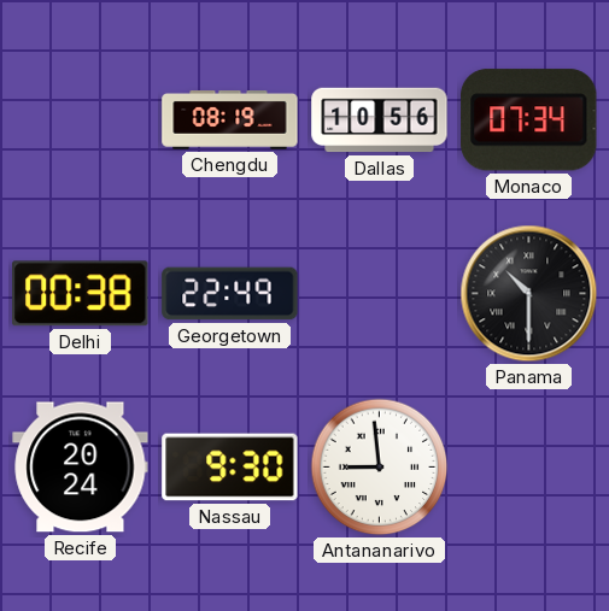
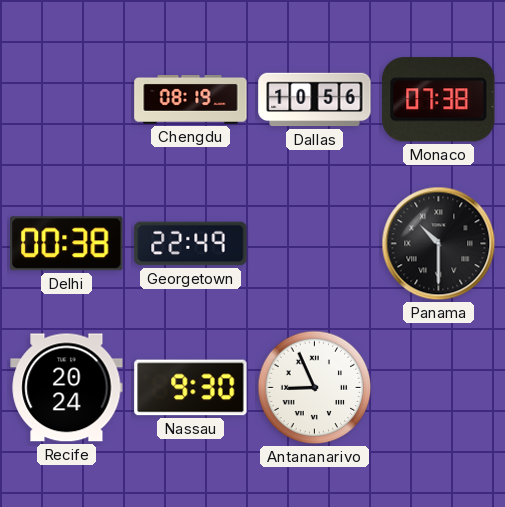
Monaco: 07:34 -> 07:38 (439, 100)
Antananarivo: 8:59 -> 8:56 (315, 388)
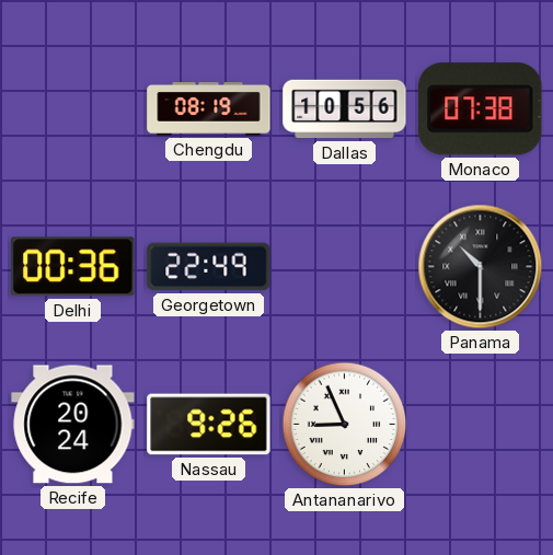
Delhi: 00:38 -> 00:36 (73, 267)
Nassau: 9:30 -> 9:26 (209, 425)
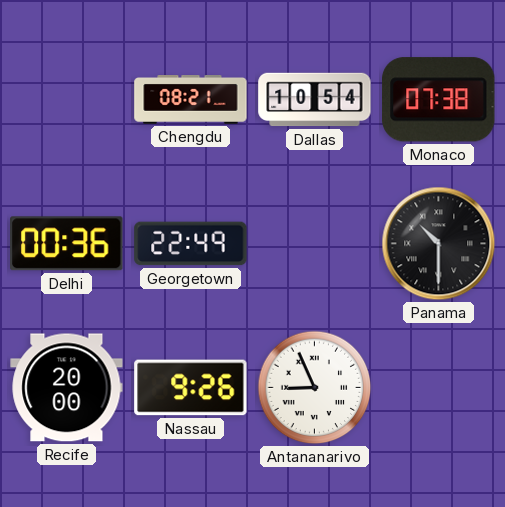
Chengdu: 08:19 -> 08:21 (191, 100)
Dallas: 10:56 -> 10:54 (315, 100)
Recife: 20:24 -> 20:00 (67, 388)
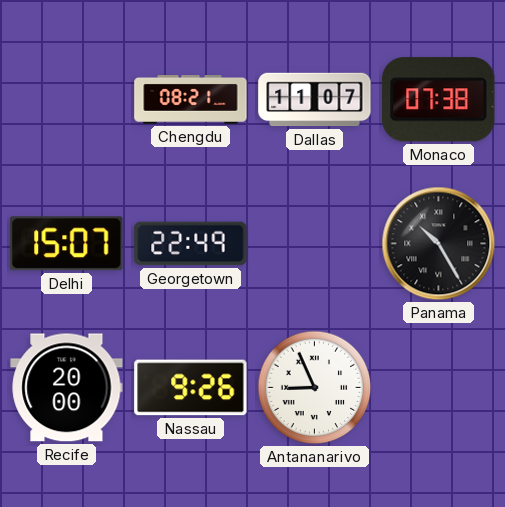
Dallas: 10:54 -> 11:07 (315, 100)
Delhi: 00:36 -> 15:07 (67, 244)
Panama: 10:30 -> 10:25 (439, 244)
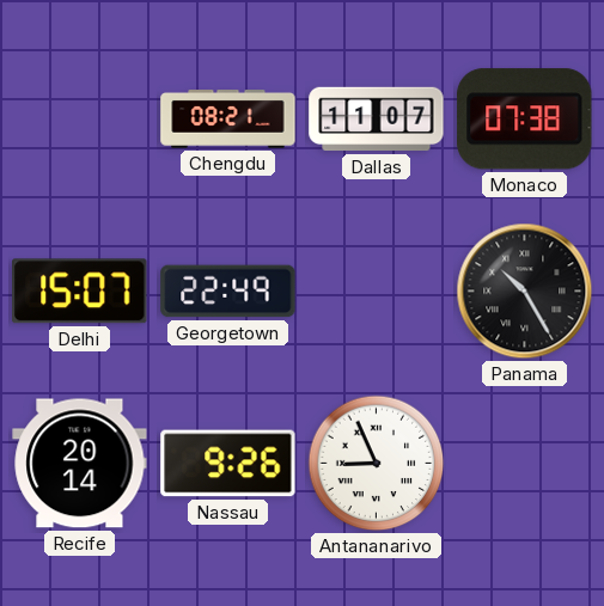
Recife: 20:00 -> 20:14 (80, 464)
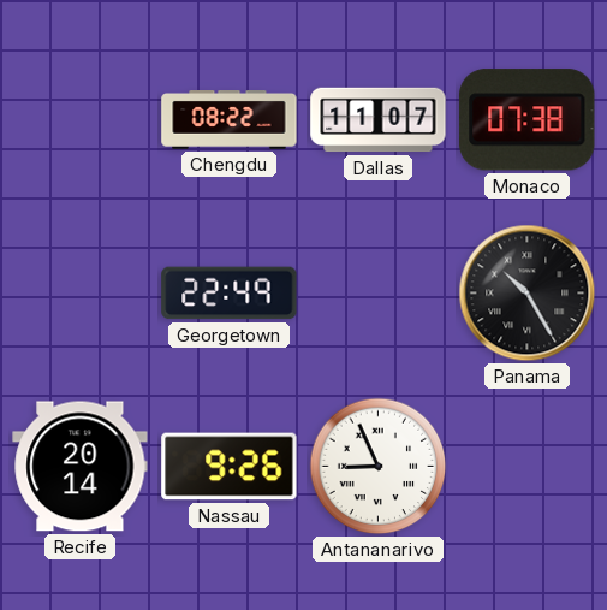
Chengdu: 08:21 -> 08:22 (230, 120)
Delhi: 15:07 -> none (80, 292)
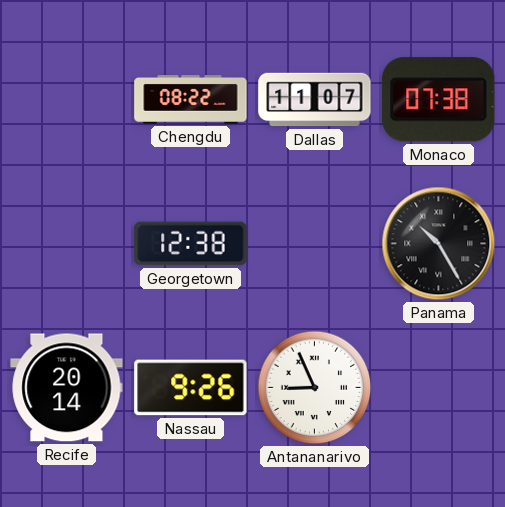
Georgetown: 22:49 -> 12:38 (191, 244)
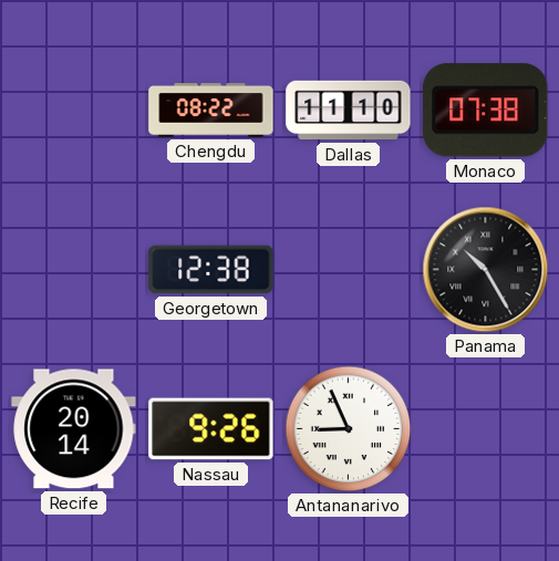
Dallas: 11:07 -> 11:10 (349, 111)
